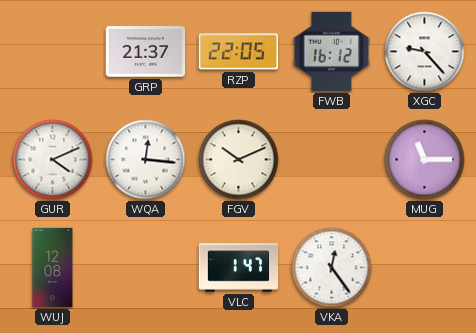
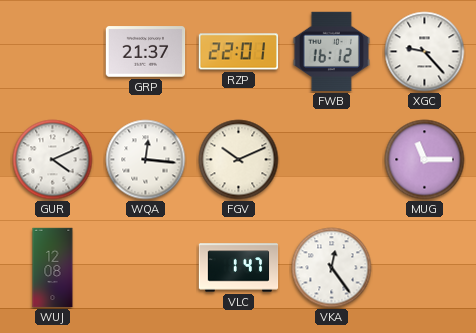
RZP: 22:05 -> 22:01 (239, 52)
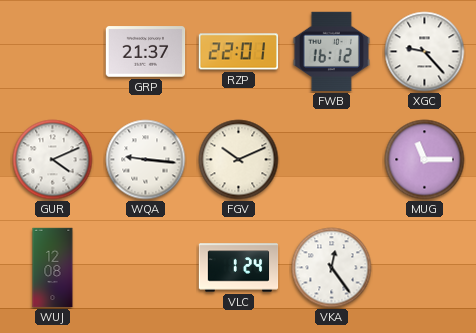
WQA: 12:16 -> 9:16 (146, 160)
VLC: 1:47 -> 1:24 (239, 268)
